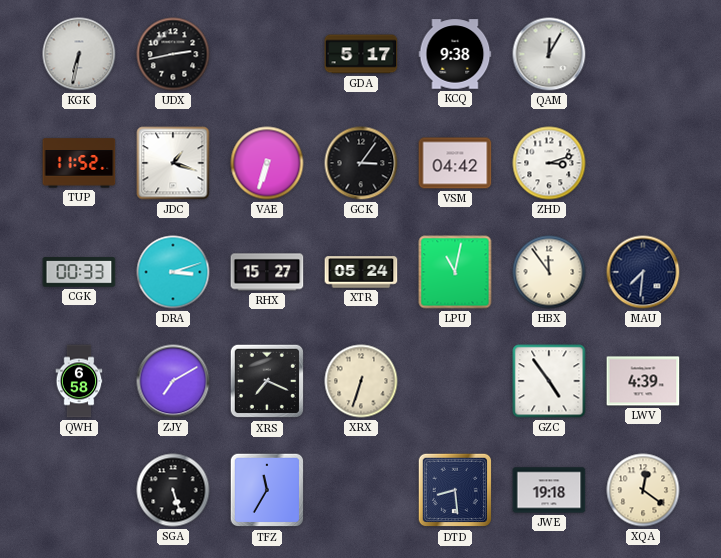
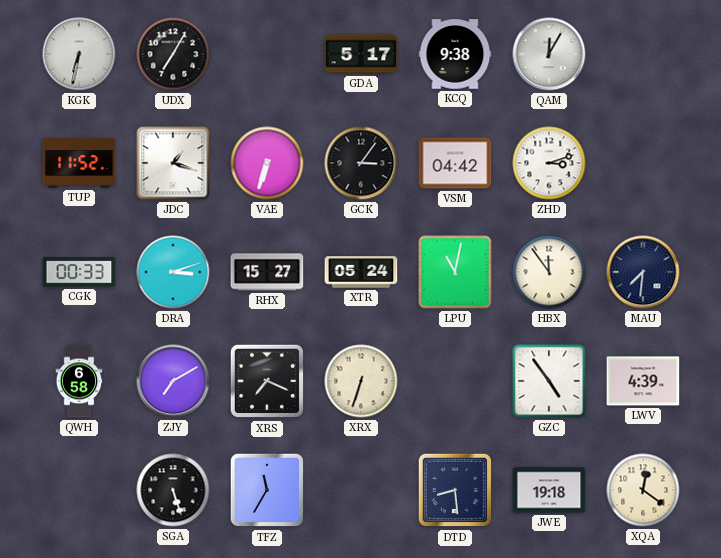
UDX: 2:43 -> 7:05 (173, 54)
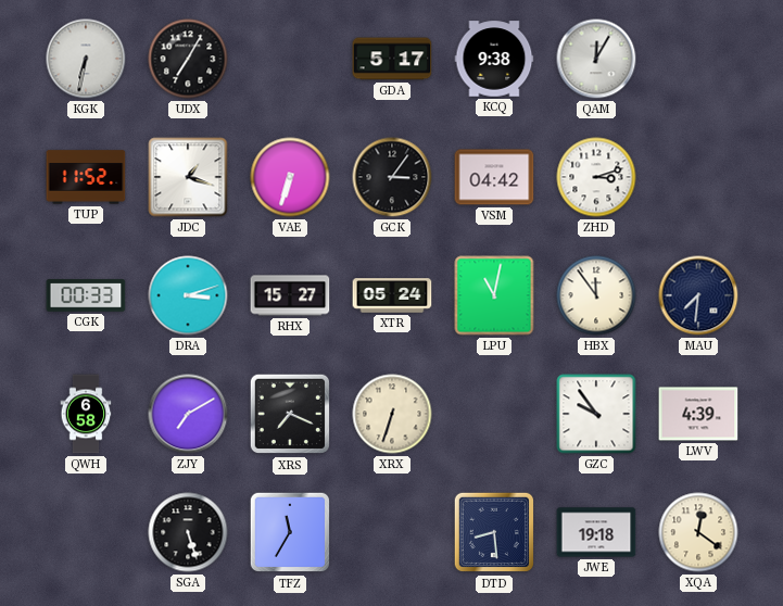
GZC: 4:54 -> 9:54 (596, 414)
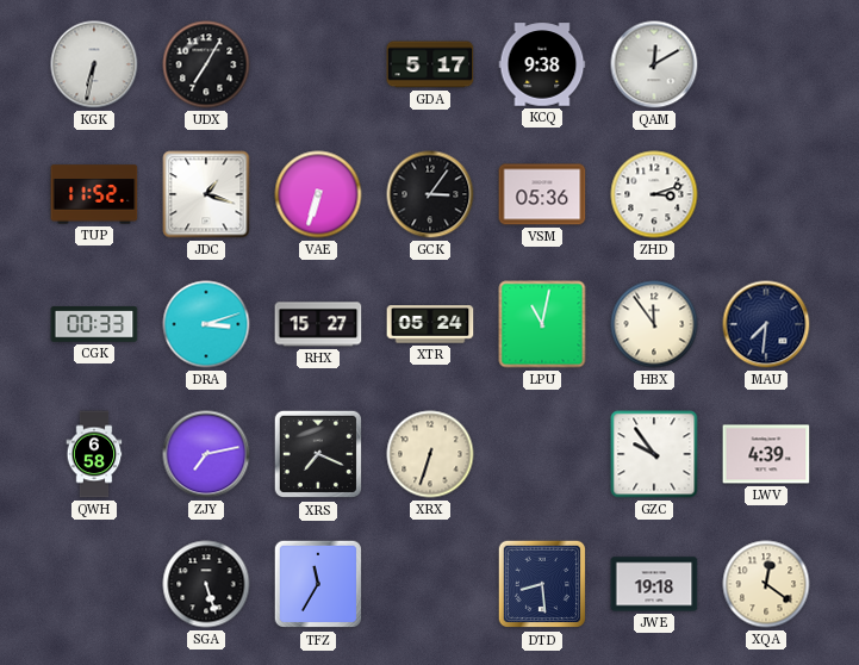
QAM: 12:05 -> 12:10 (654, 64)
VSM: 04:42 -> 05:36 (542, 194)
ZJY: 7:10 -> 7:13 (206, 454)
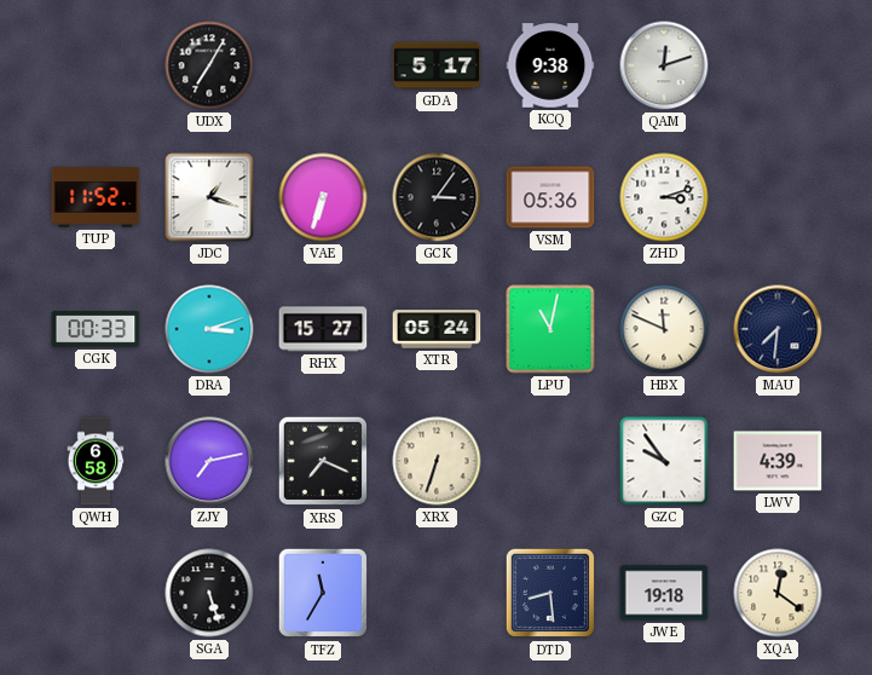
KGK: 6:32 -> none (94, 64)
QAM: 12:10 -> 12:12 (664, 65)
HBX: 11:54 -> 11:49 (664, 329)
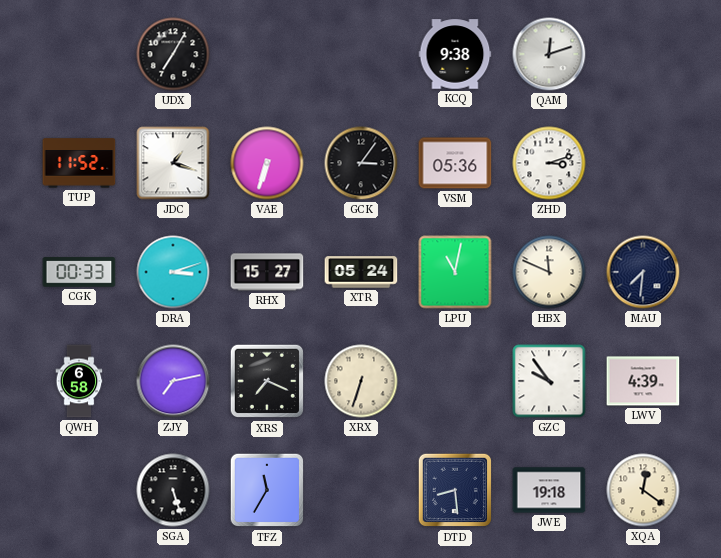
GDA: 5:17 -> none (437, 65)
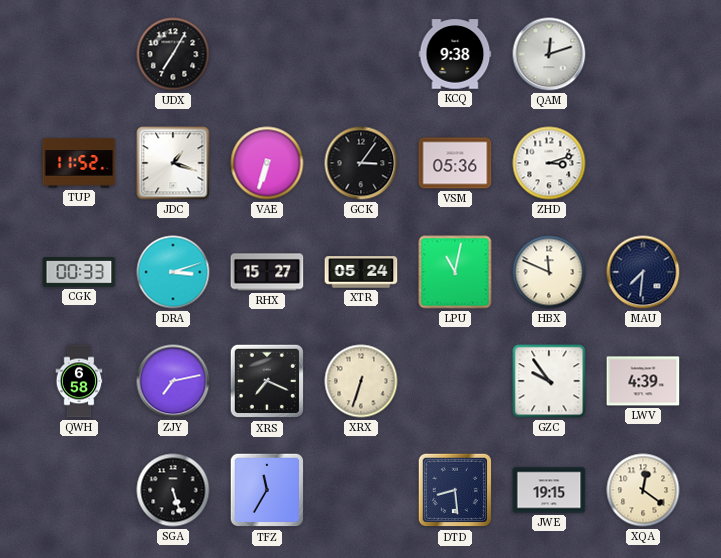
JWE: 19:18 -> 19:15 (549, 490)
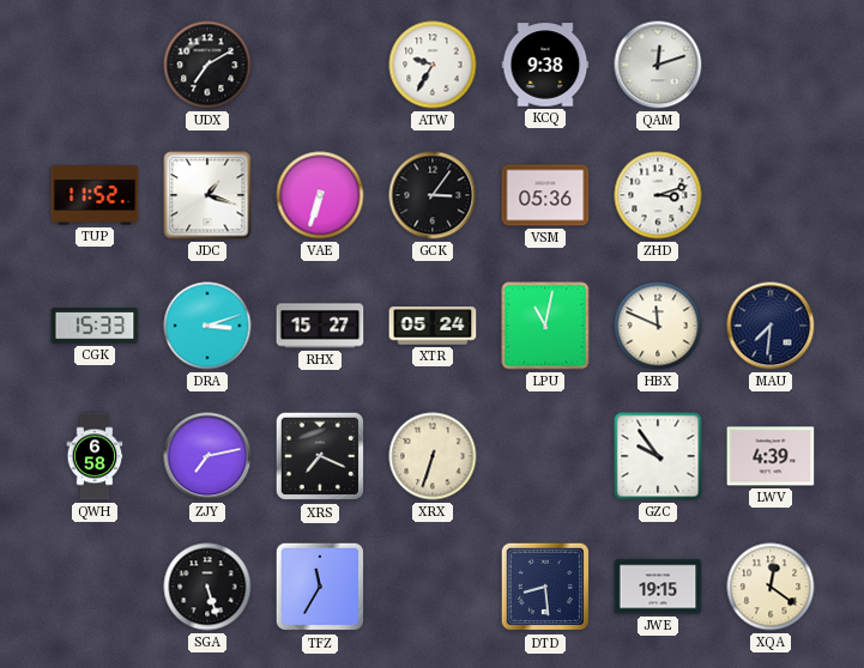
UDX: 7:05 -> 7:10 (207, 65)
ATW: none -> 9:35 (433, 65)
CGK: 00:33 -> 15:33 (95, 326)
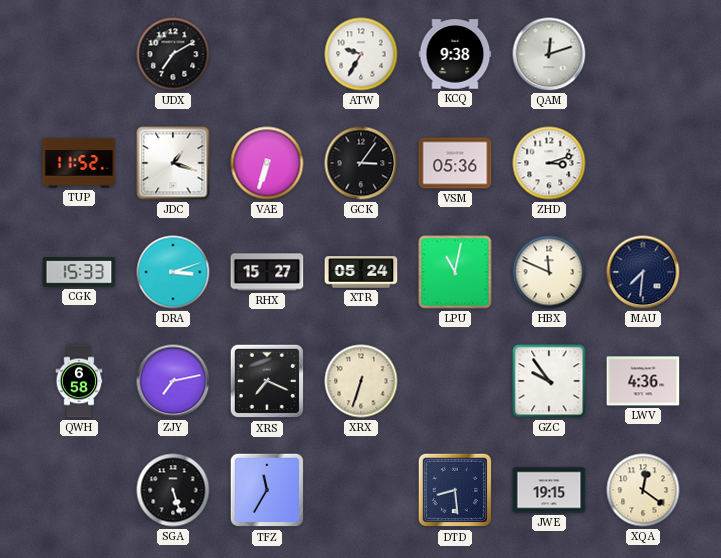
LWV: 4:39 -> 4:36 (643, 381)
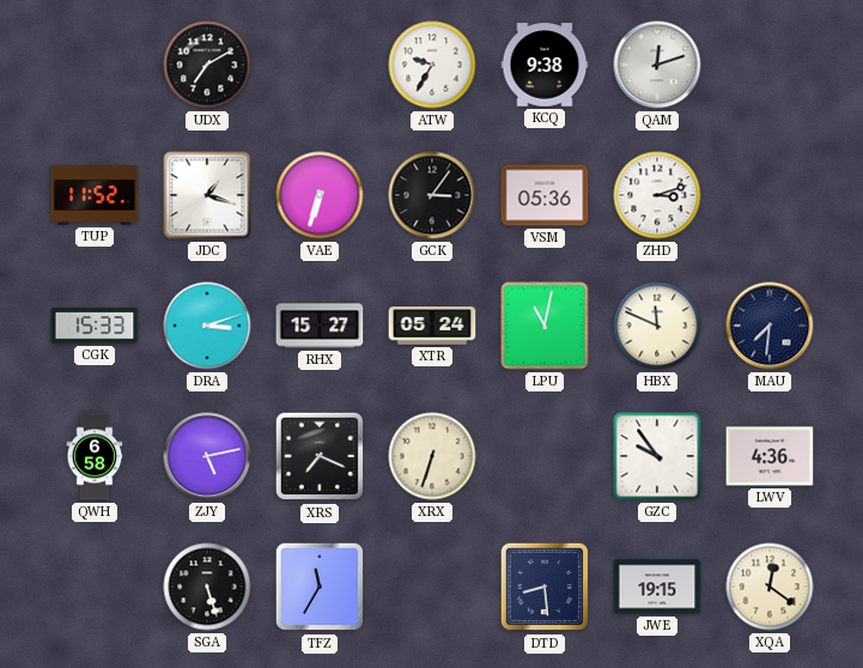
ZJY: 7:13 -> 5:13 (207, 456)
